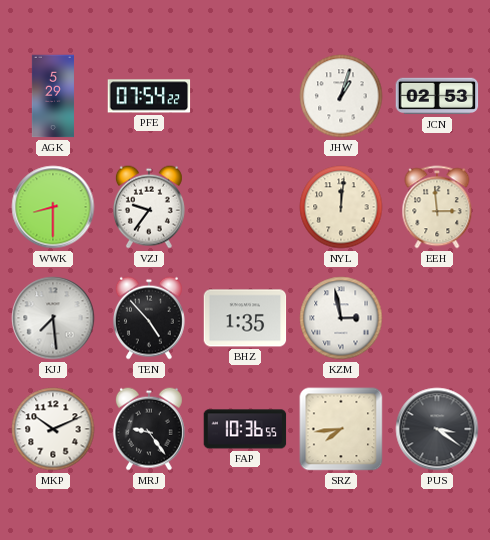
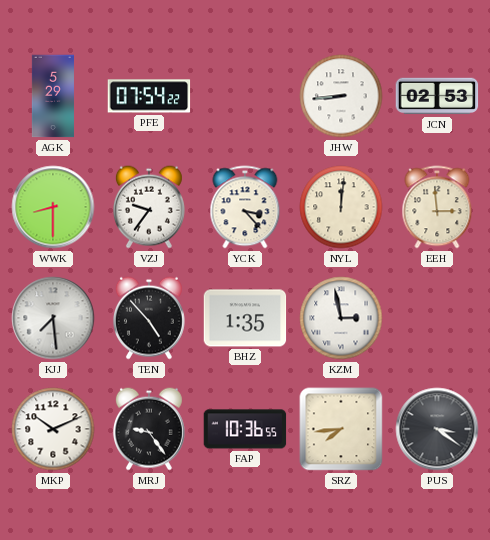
JHW: 1:03 -> 8:44 (341, 96)
YCK: none -> 3:23 (245, 207)
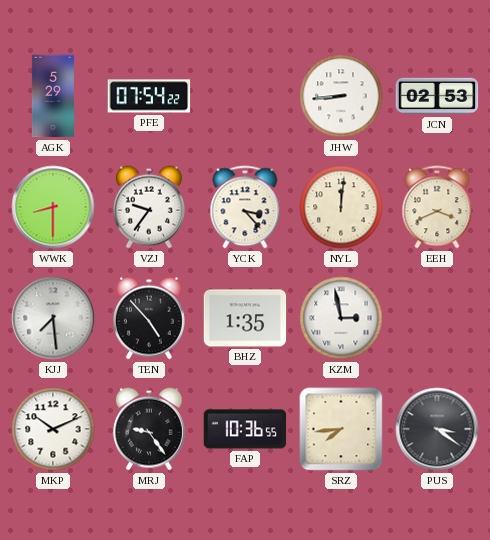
EEH: 2:59 -> 3:41 (437, 207)
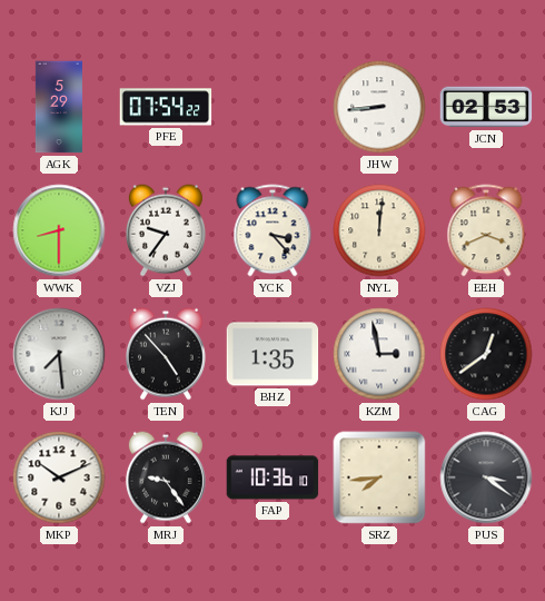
CAG: none -> 12:39 (486, 354)
FAP: 10:36:55 -> 10:36:10 (272, 477)
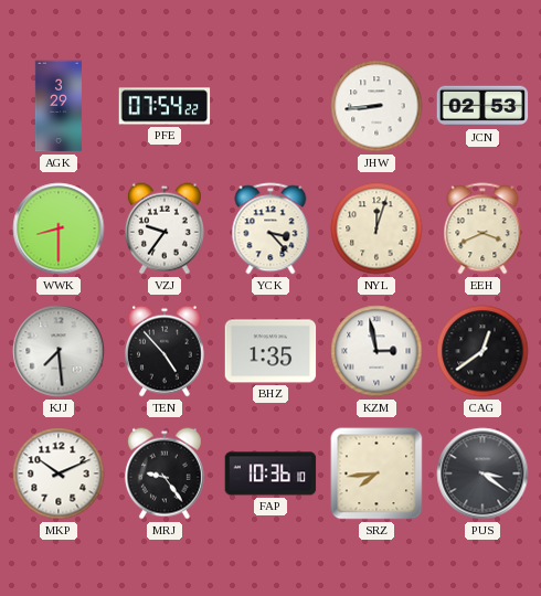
AGK: 5:29 -> 3:29 (59, 106)
NYL: 12:01 -> 12:03 (376, 228)
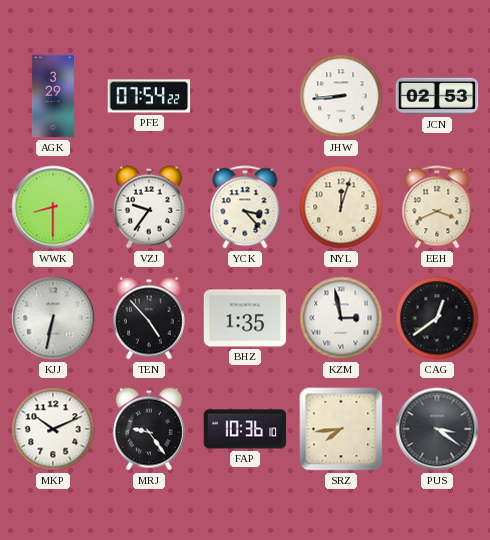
KJJ: 7:29 -> 6:32 (53, 318)
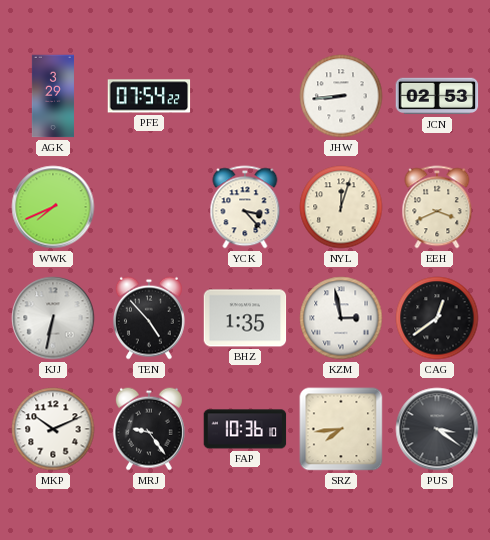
WWK: 8:30 -> 7:41 (53, 207)
VZJ: 9:36 -> none (149, 207)
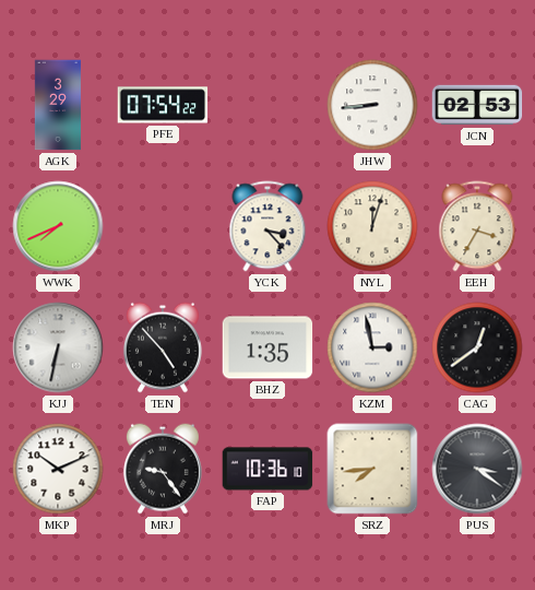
EEH: 3:41 -> 3:35 (477, 226)
